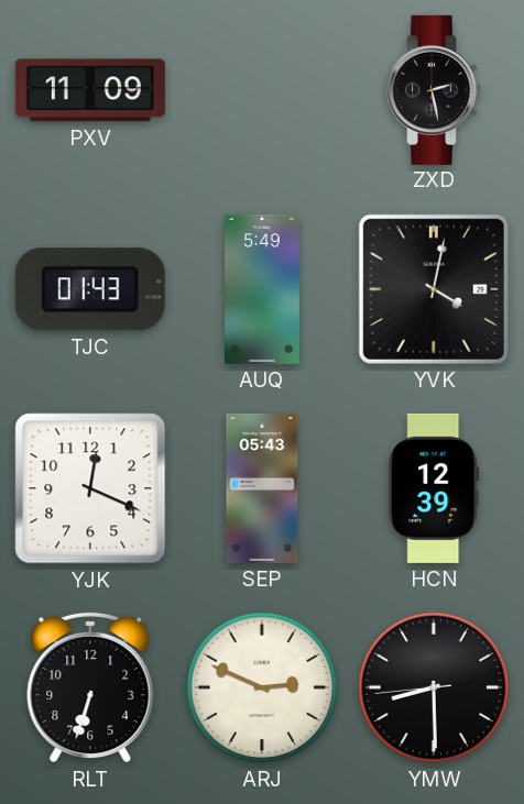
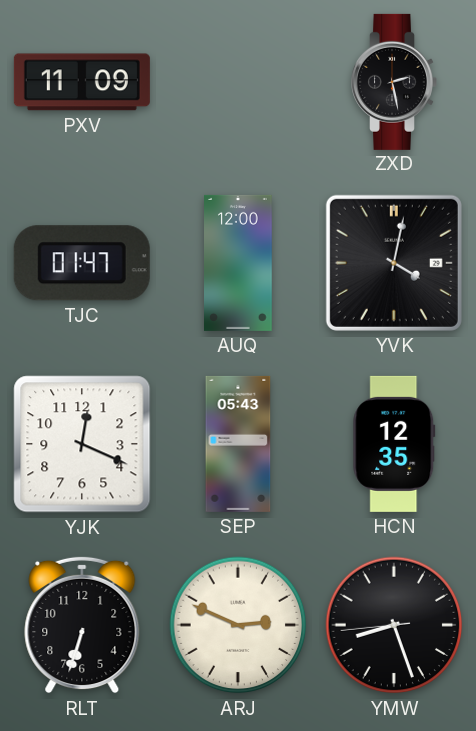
TJC: 01:43 -> 01:47 (82, 263)
AUQ: 5:49 -> 12:00 (239, 263)
HCN: 12:39 -> 12:35 (394, 444)
YMW: 8:29 -> 8:26 (394, 625)
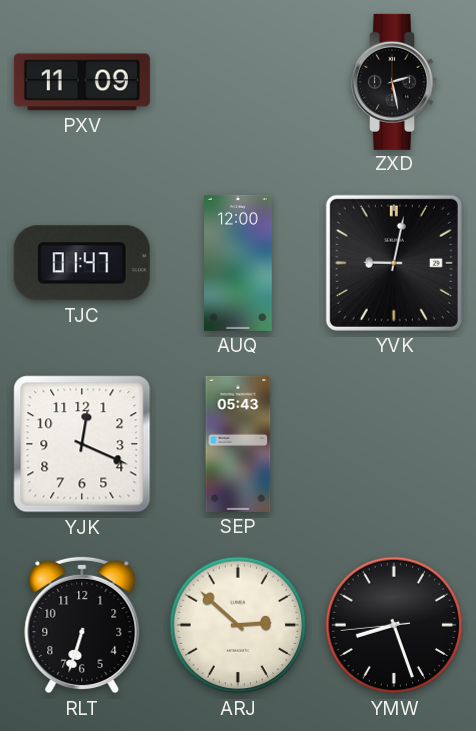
YVK: 4:02 -> 9:02 (394, 263)
HCN: 12:35 -> none (394, 444)
ARJ: 2:49 -> 2:52 (238, 625)
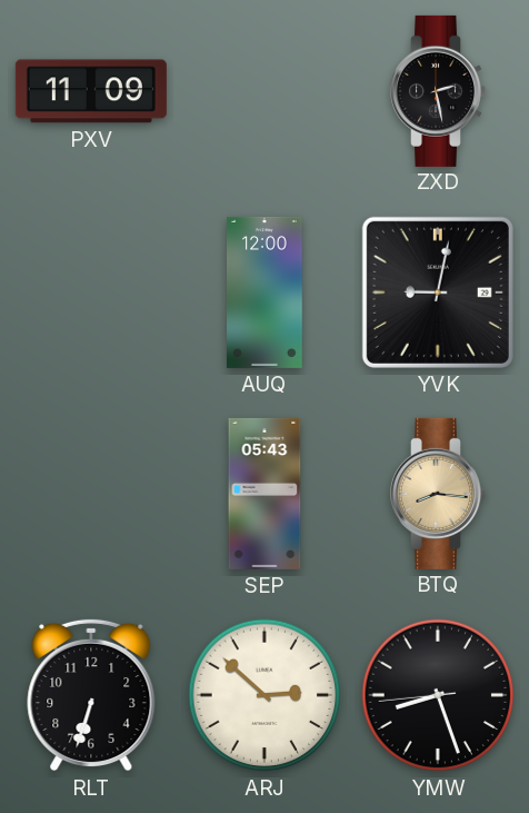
TJC: 01:47 -> none (82, 263)
YJK: 12:19 -> none (82, 444)
BTQ: none -> 8:16 (438, 494)
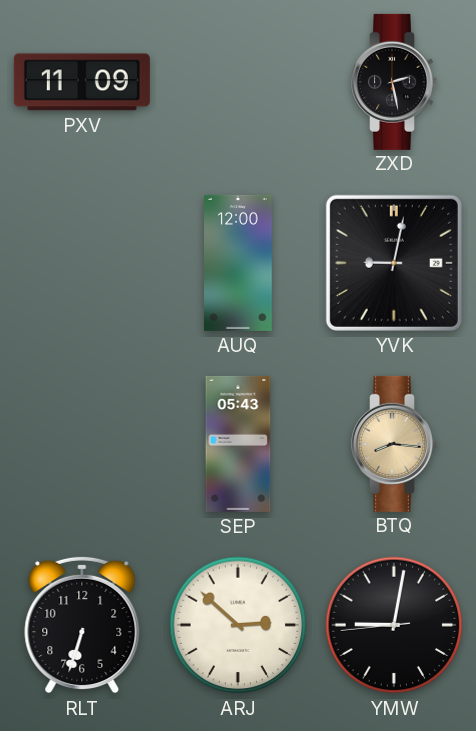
YMW: 8:26 -> 9:01 (394, 625)
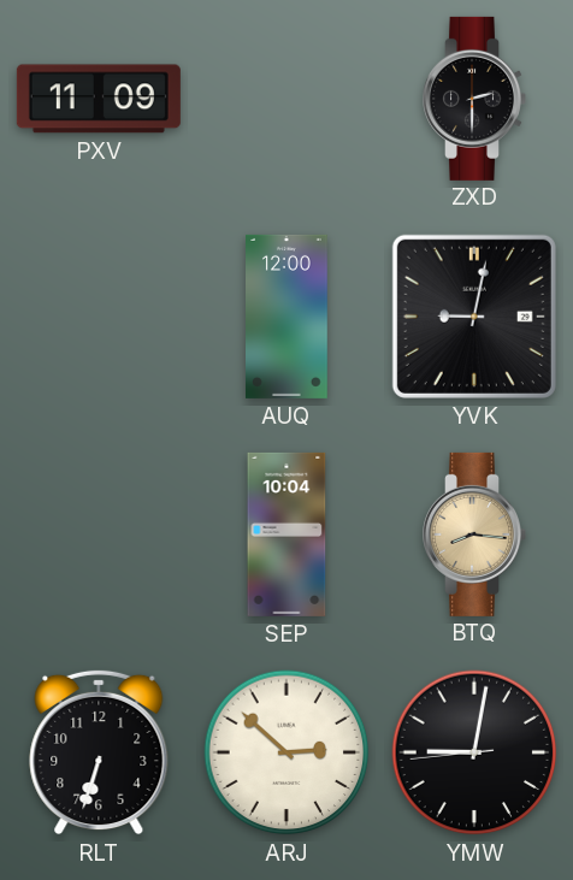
ZXD: 2:28 -> 2:30 (474, 99)
SEP: 05:43 -> 10:04 (286, 535)
